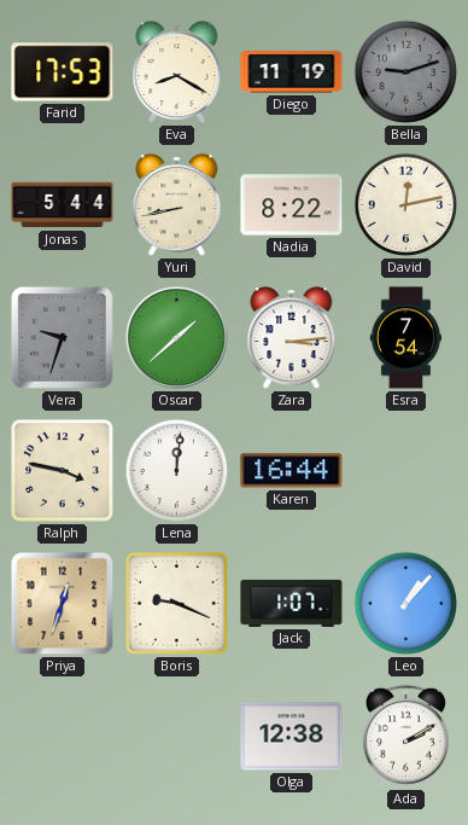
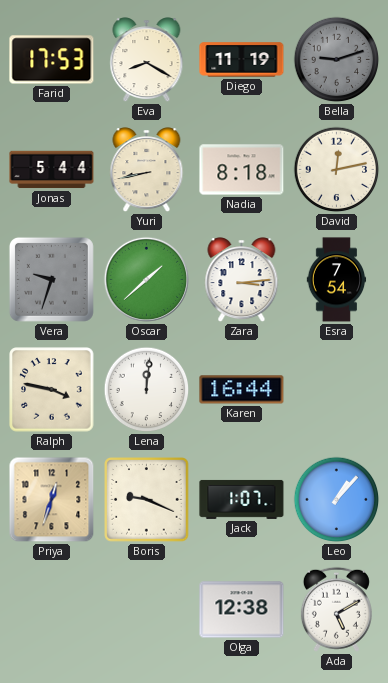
Nadia: 8:22 -> 8:18 (242, 170)
Ada: 2:10 -> 5:10 (336, 609)
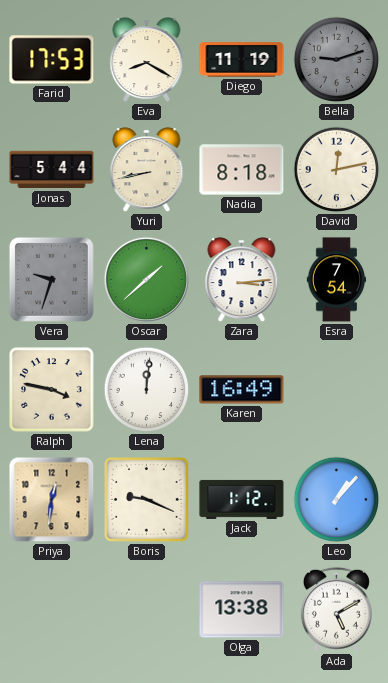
Karen: 16:44 -> 16:49 (242, 390)
Priya: 12:33 -> 12:31 (52, 500)
Jack: 1:07 -> 1:12 (242, 499)
Olga: 12:38 -> 13:38 (242, 610)
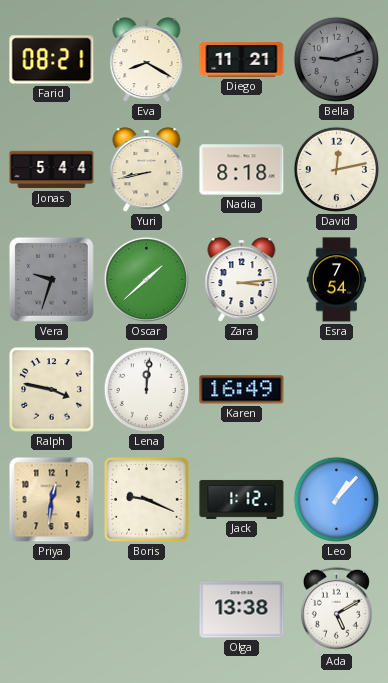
Farid: 17:53 -> 08:21 (52, 60)
Diego: 11:19 -> 11:21 (242, 60)
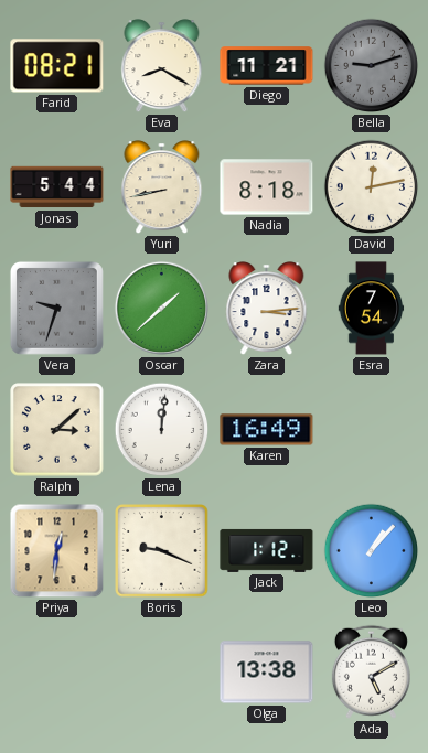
Ralph: 3:47 -> 3:08 (57, 430)
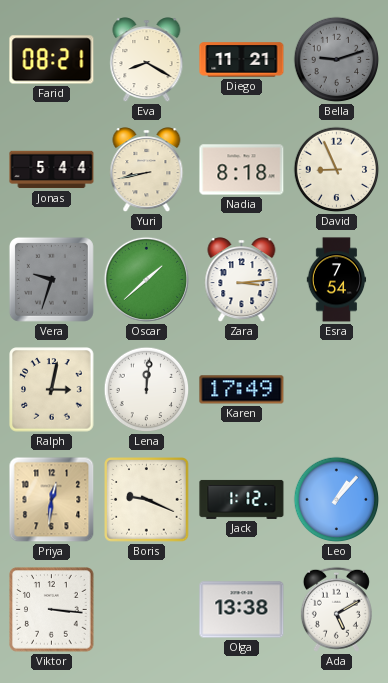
David: 12:13 -> 8:56 (337, 170)
Ralph: 3:08 -> 3:02 (52, 390)
Karen: 16:49 -> 17:49 (242, 390)
Viktor: none -> 3:16 (52, 610)
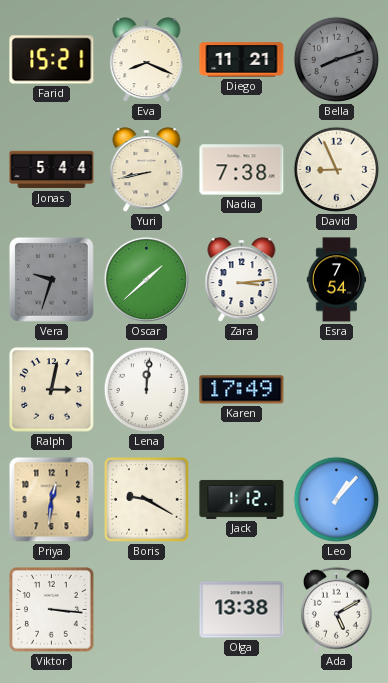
Farid: 08:21 -> 15:21 (52, 60)
Eva: 8:20 -> 8:19 (147, 60)
Bella: 9:12 -> 8:12 (337, 60)
Nadia: 8:18 -> 7:38 (242, 170)
Boris: 9:19 -> 9:20 (147, 500)
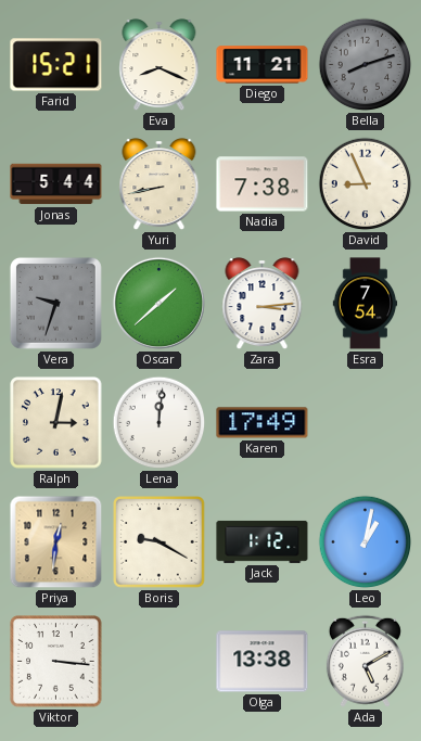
Leo: 1:07 -> 1:02 (366, 542)
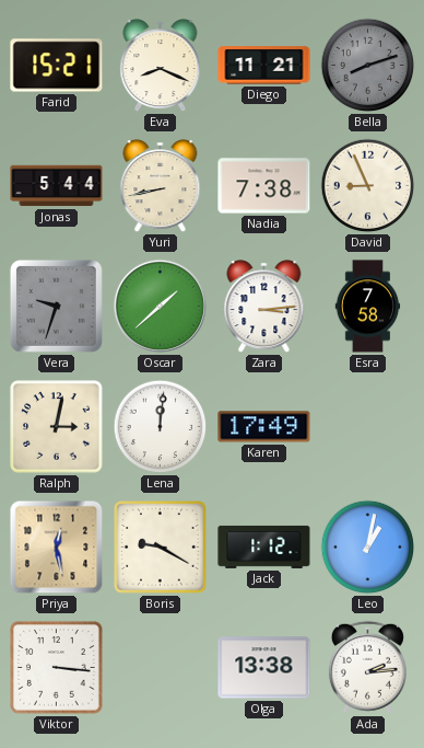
Esra: 7:54 -> 7:58 (368, 307)
Priya: 12:31 -> 12:28 (57, 548)
Ada: 5:10 -> 2:14 (367, 667)
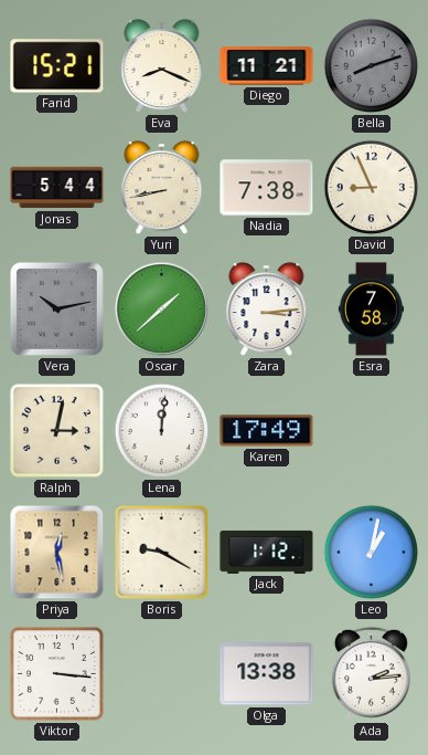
Vera: 9:33 -> 10:13 (56, 308)
